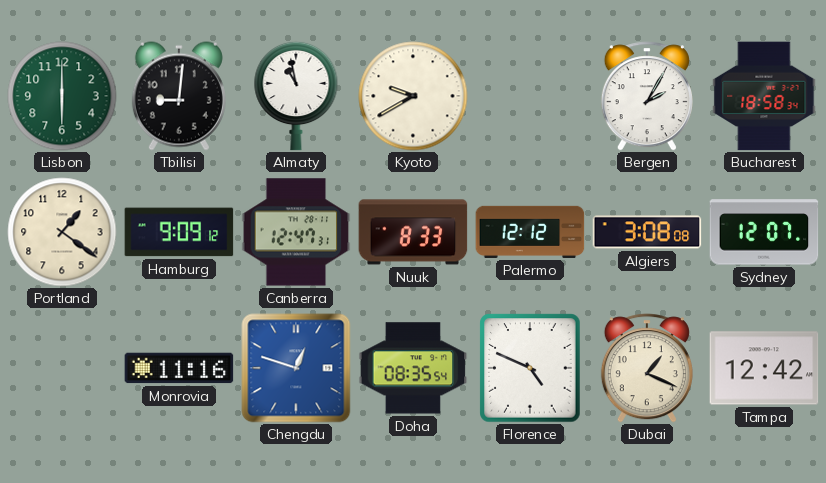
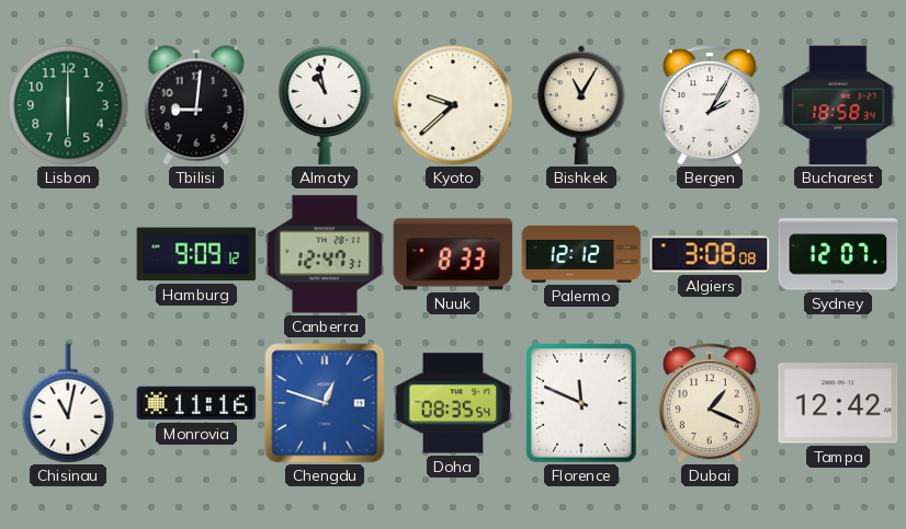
Kyoto: 9:40 -> 9:38 (453, 105)
Bishkek: none -> 11:05 (581, 105)
Portland: 1:21 -> none (62, 232)
Chisinau: none -> 11:02 (68, 403)
Florence: 4:49 -> 11:49 (581, 403)
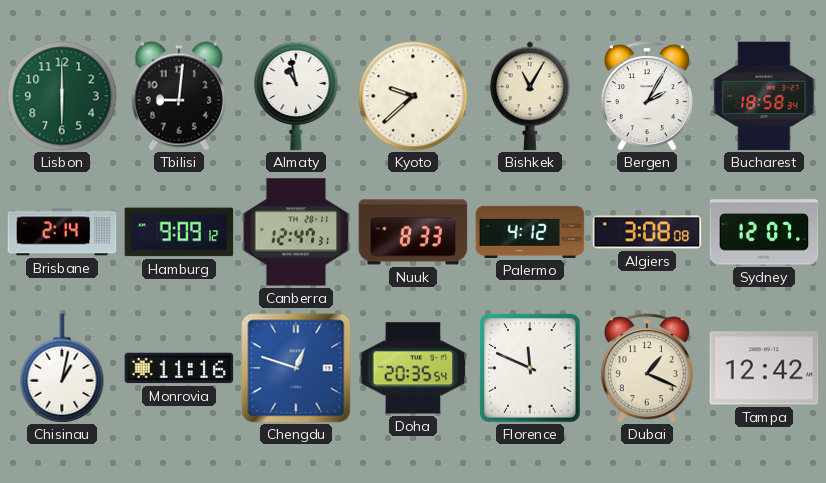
Brisbane: none -> 2:14 (62, 232)
Palermo: 12:12 -> 4:12 (530, 232)
Chisinau: 11:02 -> 1:02 (62, 368)
Doha: 08:35 -> 20:35 (413, 368)
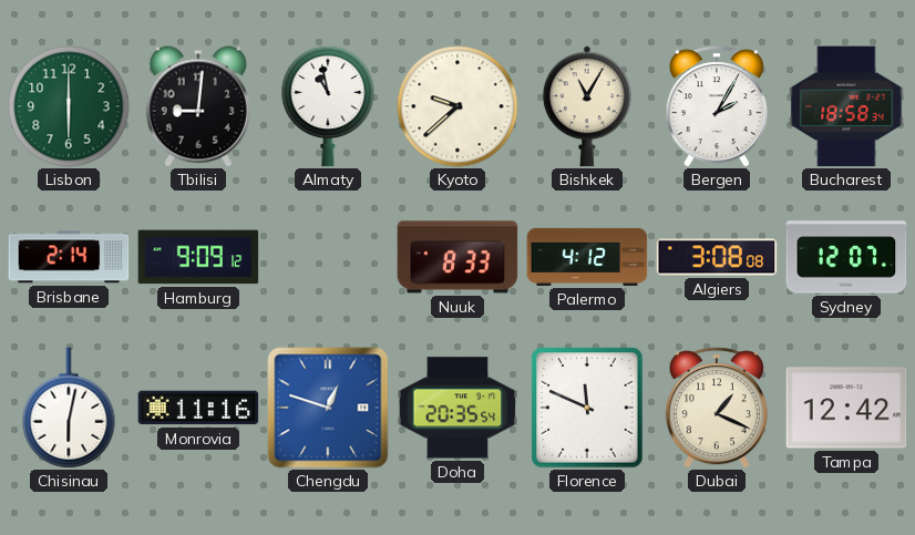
Canberra: 12:47 -> none (296, 232)
Chisinau: 1:02 -> 6:02 (69, 408)
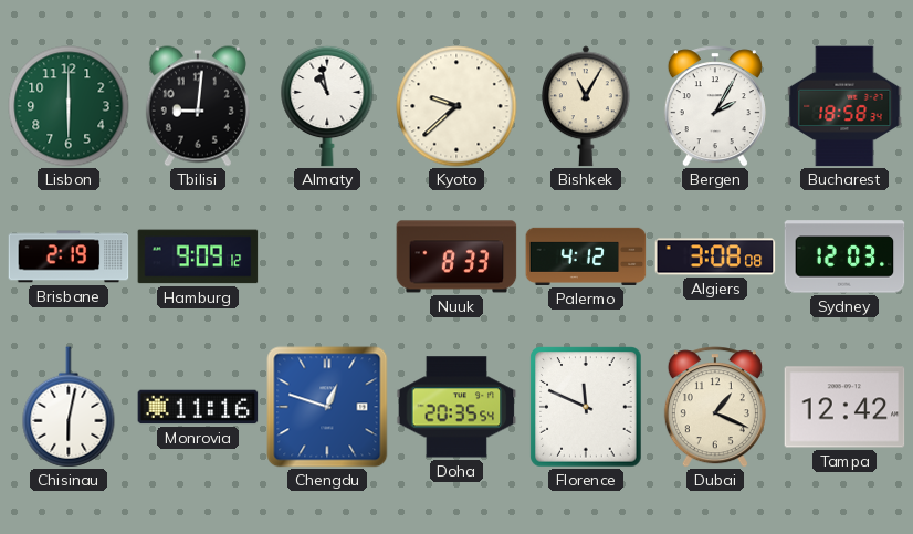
Brisbane: 2:14 -> 2:19 (69, 256)
Sydney: 12:07 -> 12:03 (844, 256)
